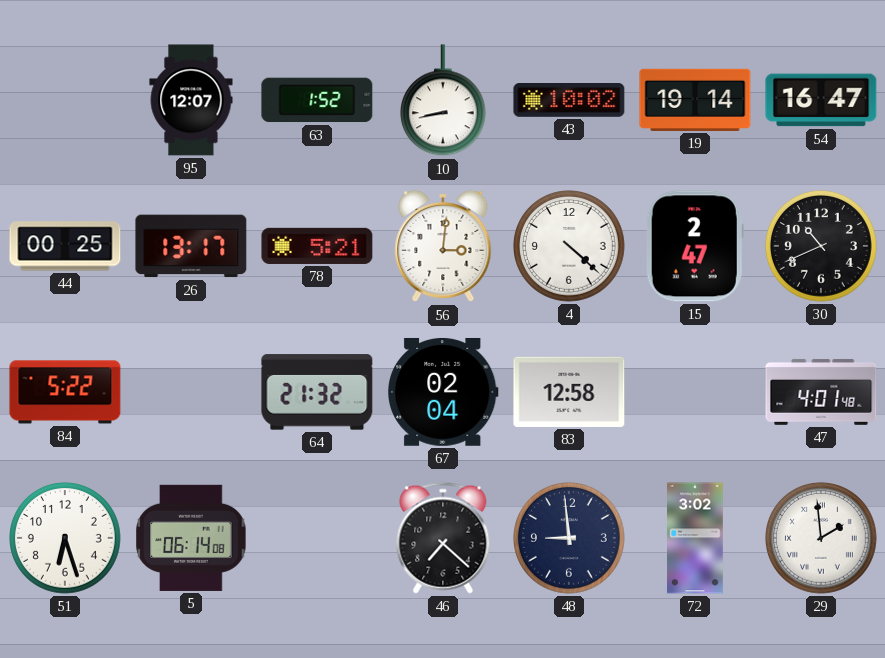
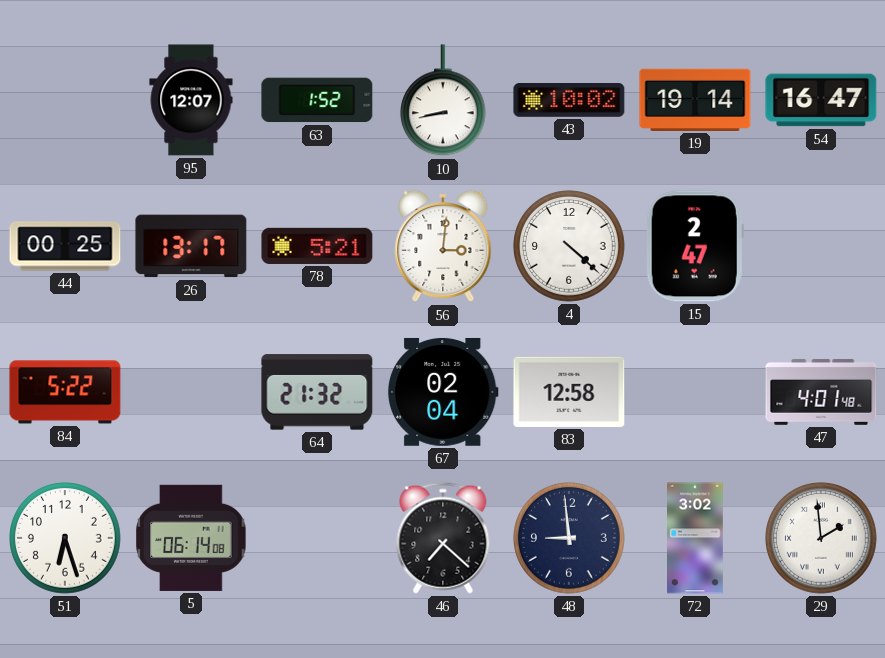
30: 10:41 -> none (822, 247)
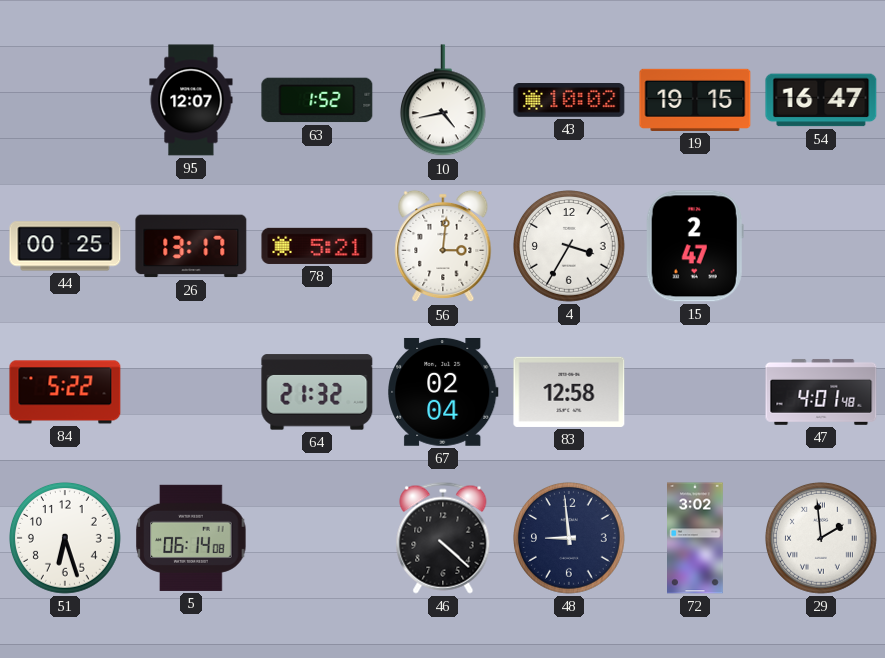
10: 8:43 -> 4:43 (443, 101)
19: 19:14 -> 19:15 (695, 100)
4: 4:22 -> 3:35 (570, 247)
46: 7:22 -> 4:22 (443, 538)
